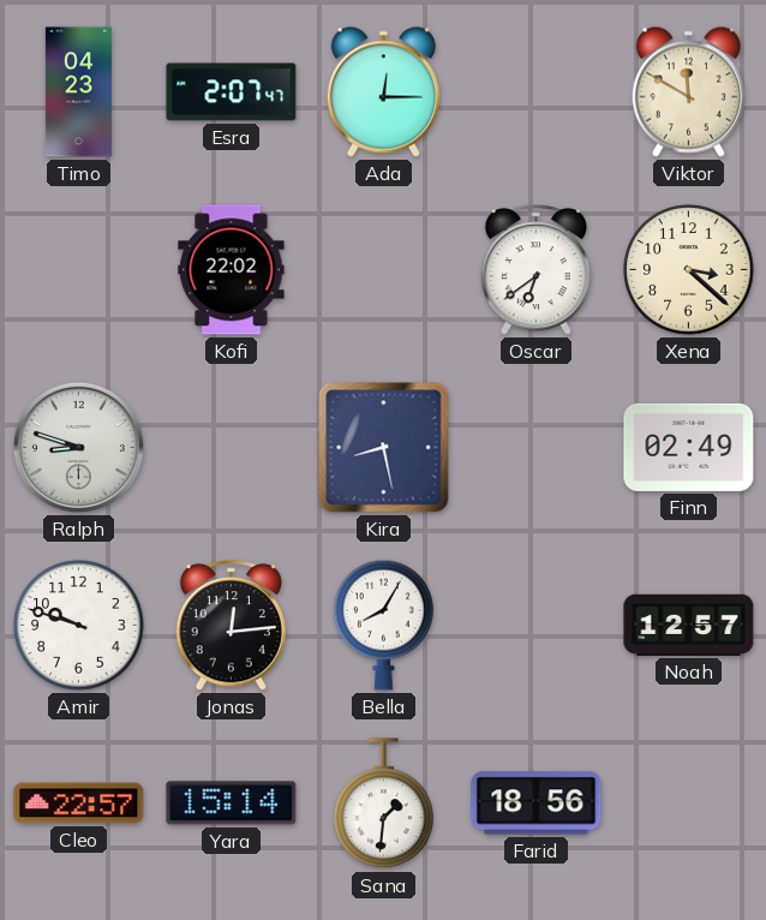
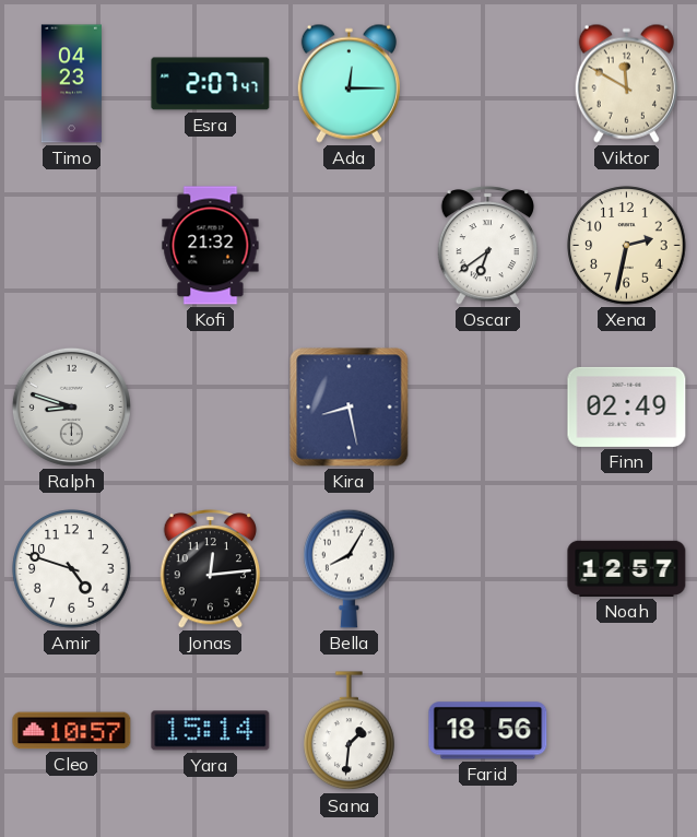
Kofi: 22:02 -> 21:32 (211, 246)
Xena: 3:22 -> 2:32 (627, 246)
Amir: 9:48 -> 4:48 (72, 569)
Cleo: 22:57 -> 10:57 (72, 731)
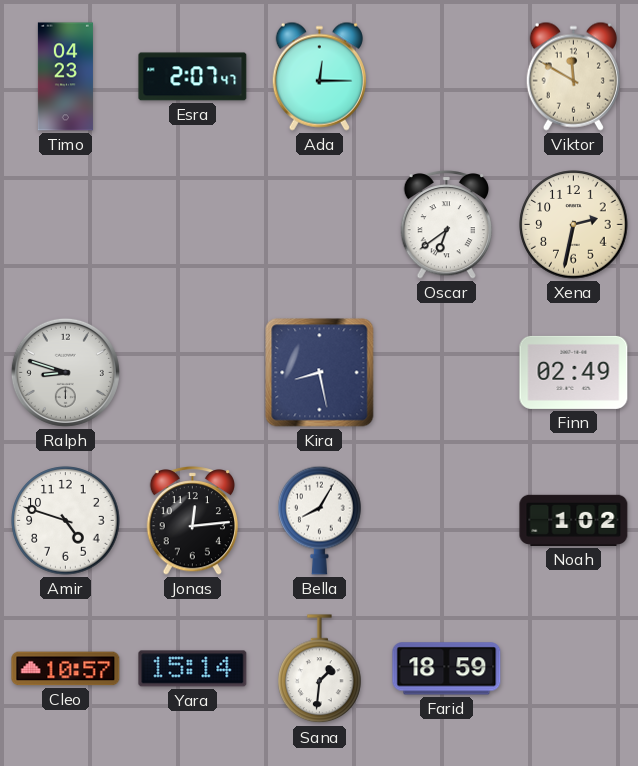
Kofi: 21:32 -> none (211, 246)
Noah: 12:57 -> 1:02 (574, 520)
Farid: 18:56 -> 18:59 (447, 669)
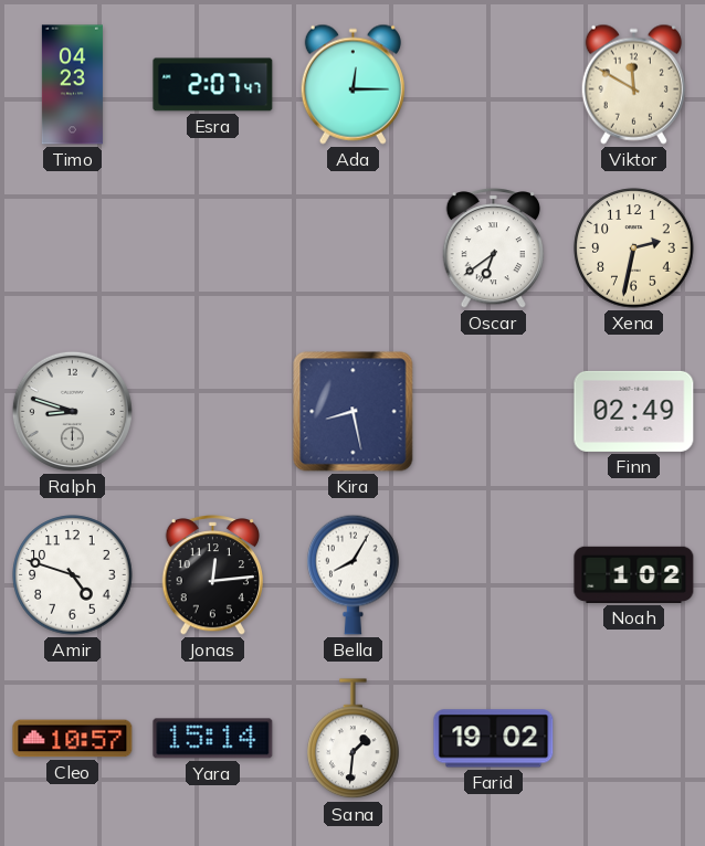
Farid: 18:59 -> 19:02 (494, 739)
